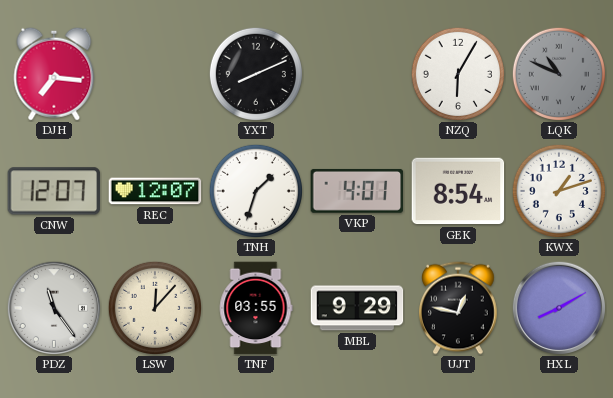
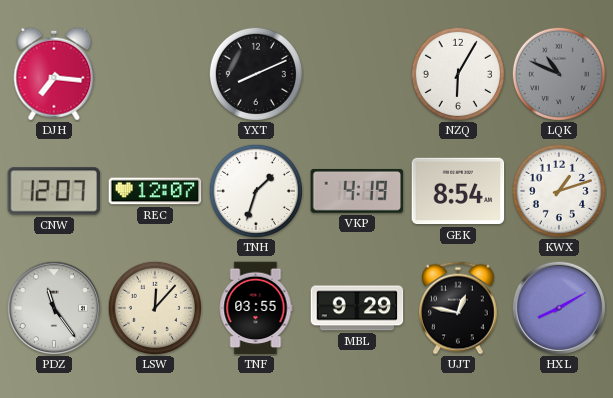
VKP: 4:01 -> 4:19 (357, 191)
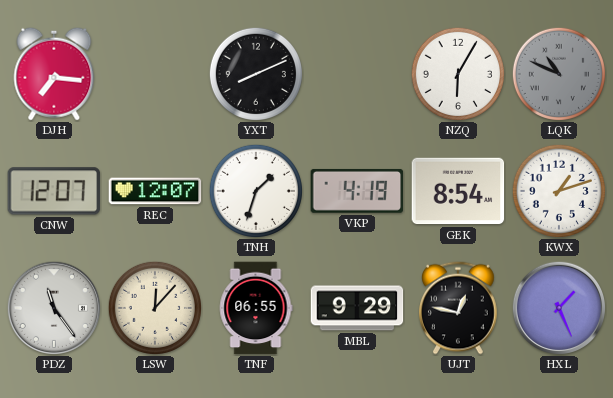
TNF: 03:55 -> 06:55 (256, 308)
HXL: 8:10 -> 1:26 (558, 307)
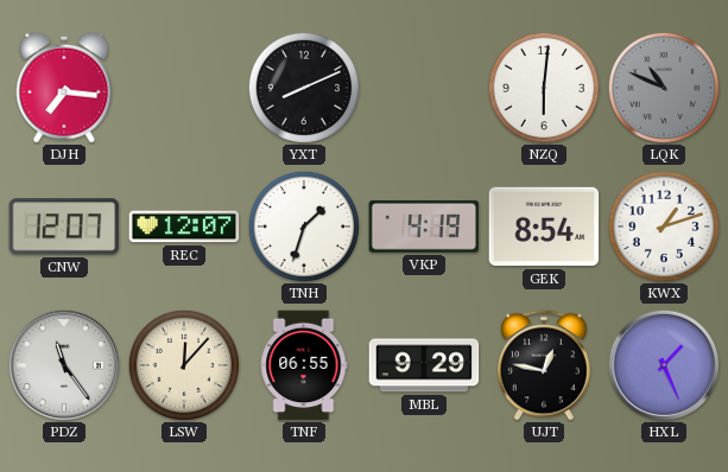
NZQ: 6:05 -> 6:01 (544, 88)
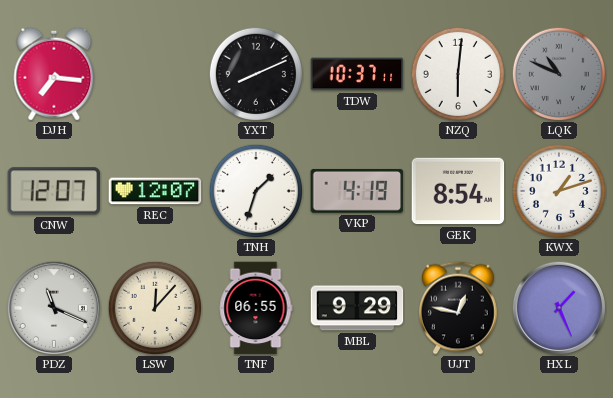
TDW: none -> 10:37 (357, 74)
PDZ: 11:24 -> 11:19 (53, 307)
